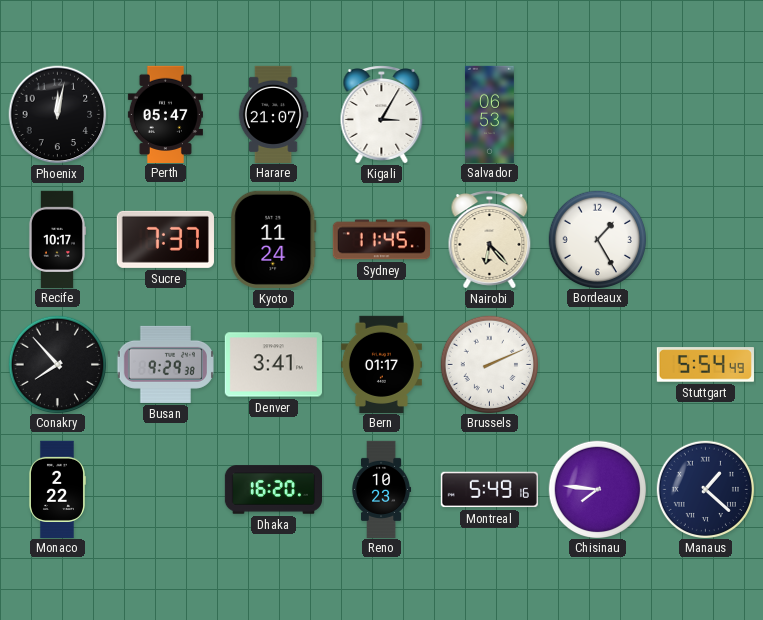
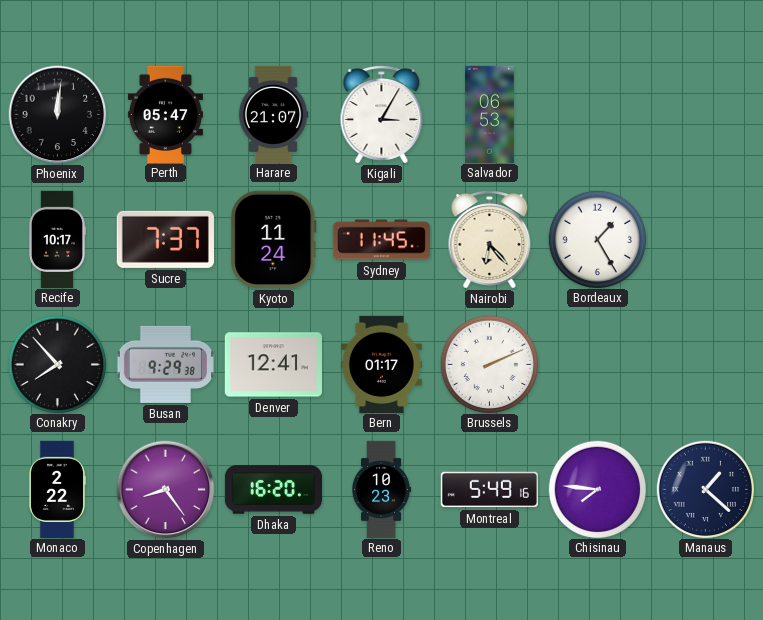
Phoenix: 12:02 -> 12:01 (58, 115)
Denver: 3:41 -> 12:41 (273, 365)
Stuttgart: 5:54 -> none (705, 365)
Copenhagen: none -> 8:24 (166, 490)
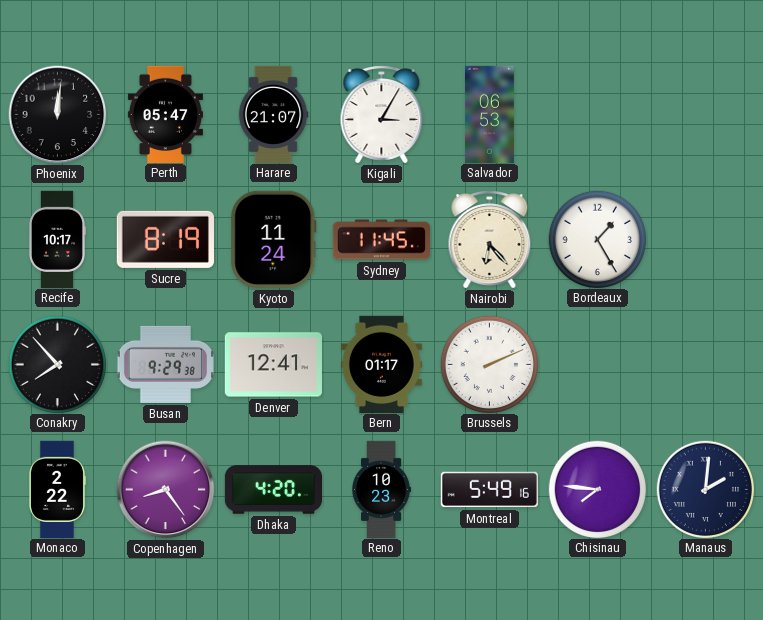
Sucre: 7:37 -> 8:19 (165, 239)
Dhaka: 16:20 -> 4:20 (273, 490)
Manaus: 1:22 -> 2:01 (705, 489)
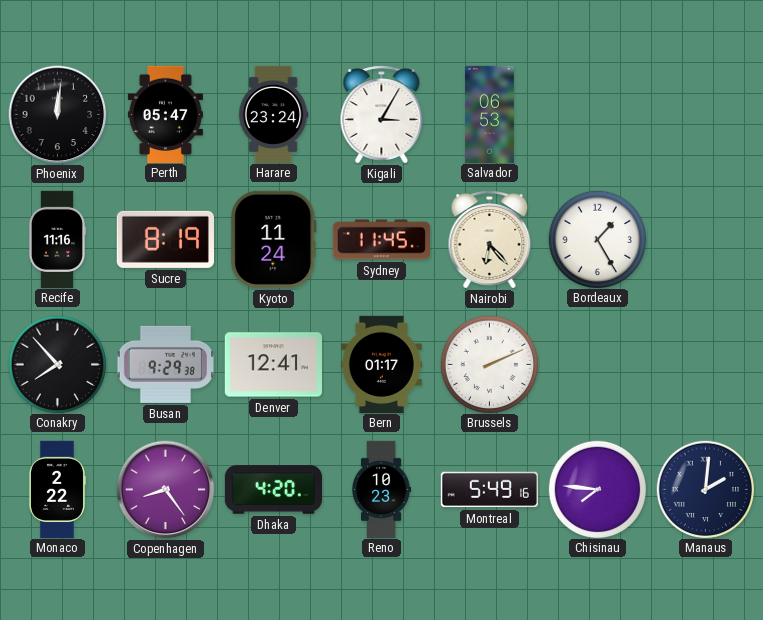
Harare: 21:07 -> 23:24 (273, 114)
Recife: 10:17 -> 11:16 (57, 239)
